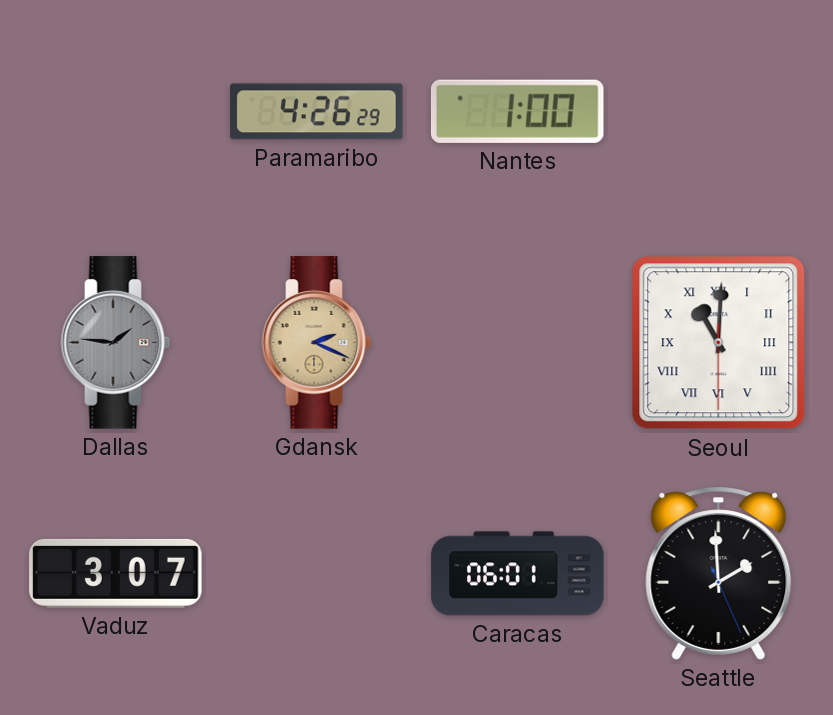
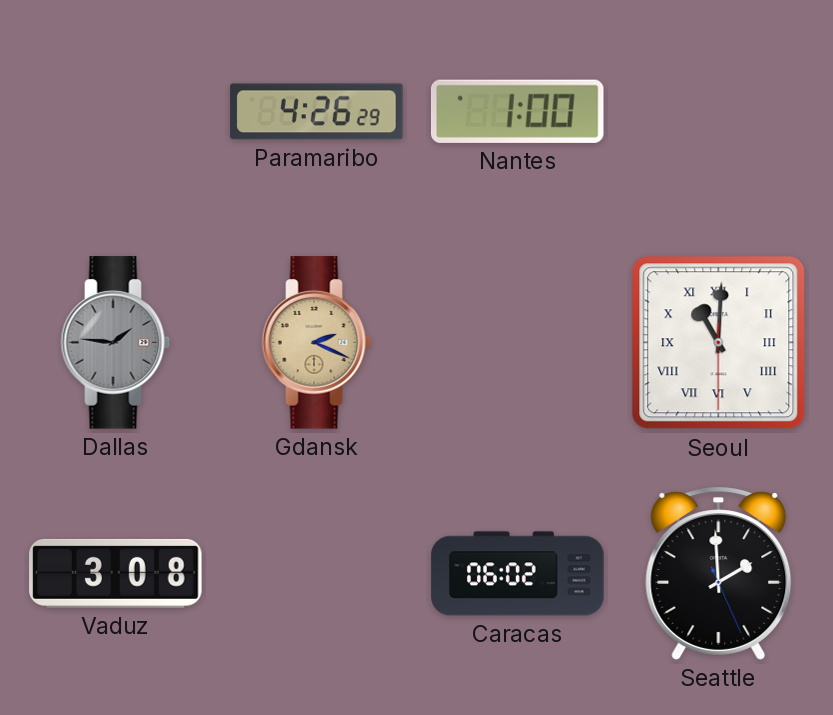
Vaduz: 3:07 -> 3:08 (116, 573)
Caracas: 06:01 -> 06:02 (518, 574)
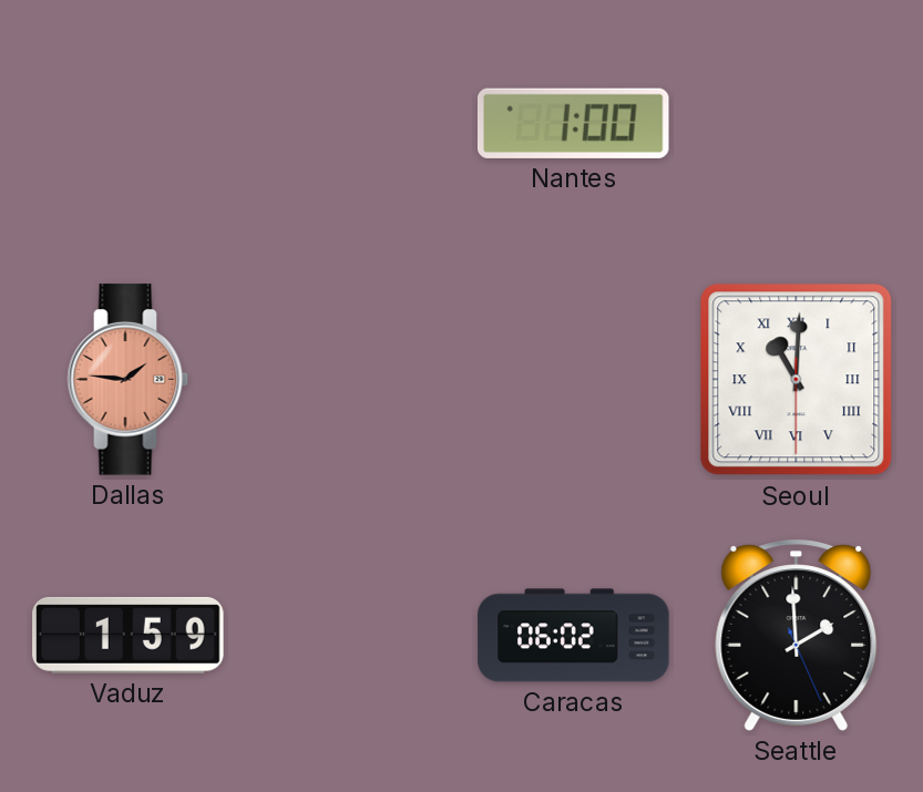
Paramaribo: 4:26 -> none (317, 112)
Dallas dial: grey -> salmon (129, 380)
Gdansk: 2:19 -> none (317, 343)
Vaduz: 3:08 -> 1:59 (129, 635)
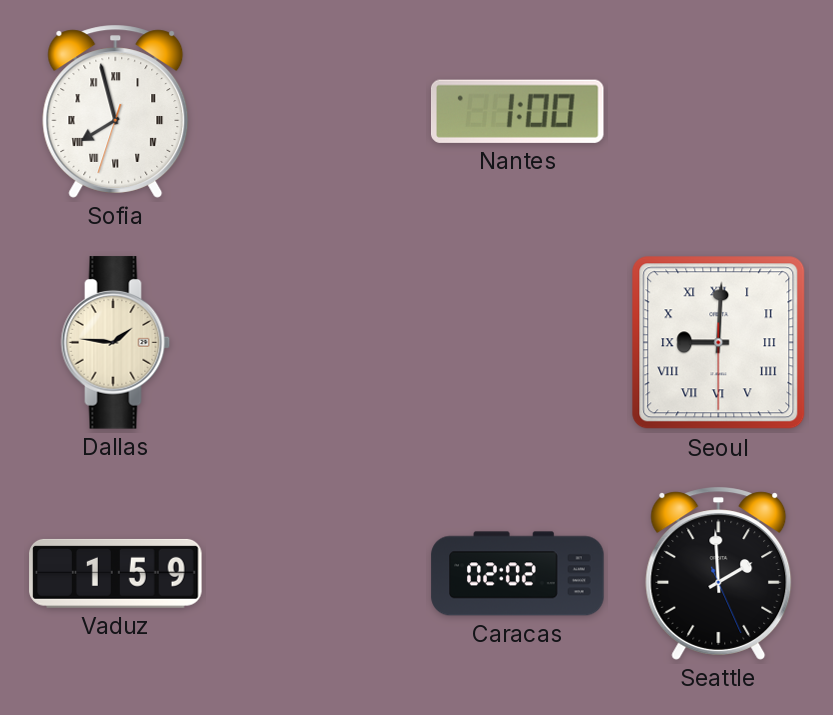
Sofia: none -> 7:57 (116, 111)
Dallas dial: salmon -> cream (116, 343)
Seoul: 11:00 -> 9:00 (719, 343)
Caracas: 06:02 -> 02:02 (518, 574)
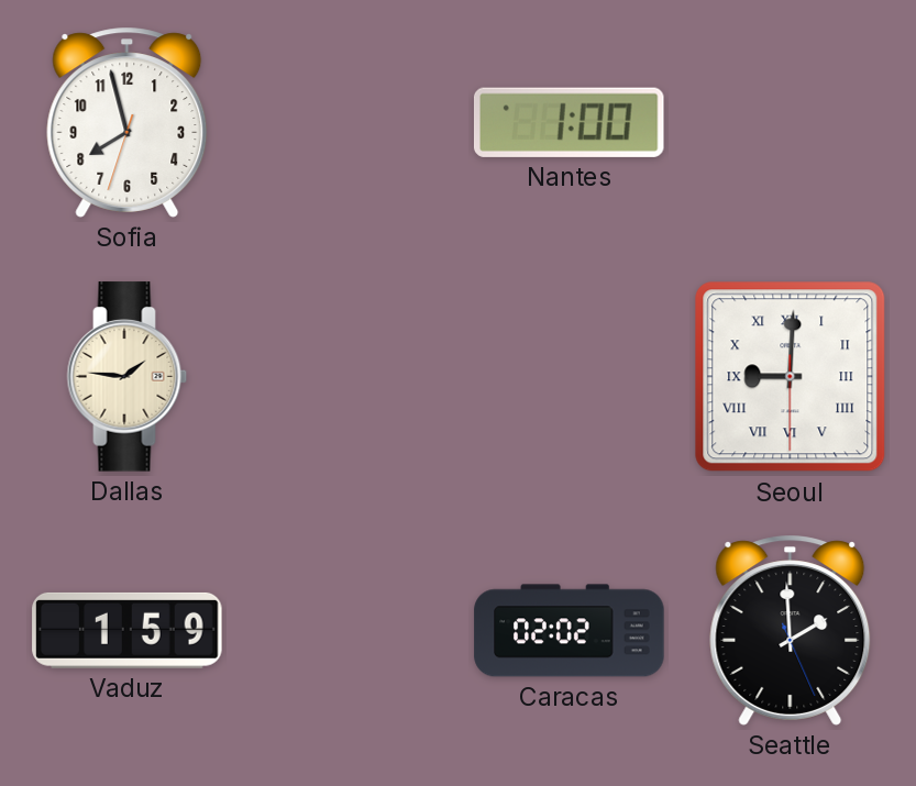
Sofia numerals: Roman -> Arabic (128, 122)
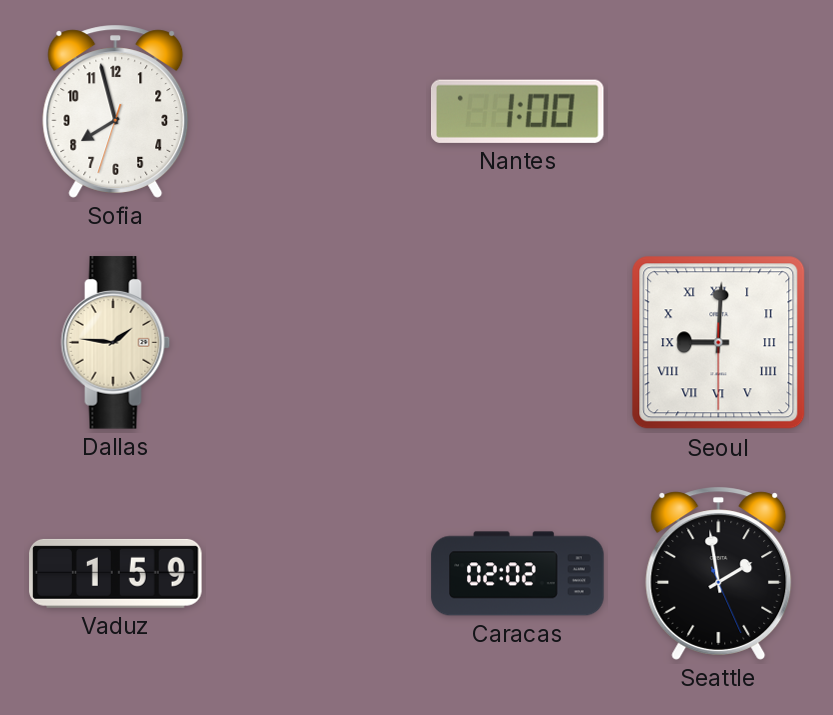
Seattle: 1:59 -> 1:58 (719, 573)
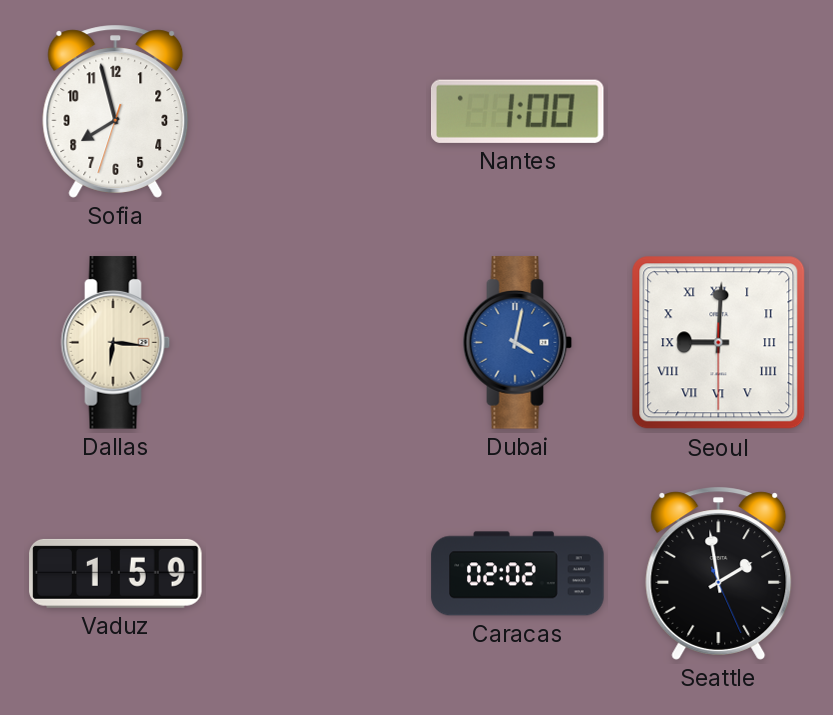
Dallas: 1:46 -> 6:16 (116, 343)
Dubai: none -> 4:02 (518, 343)
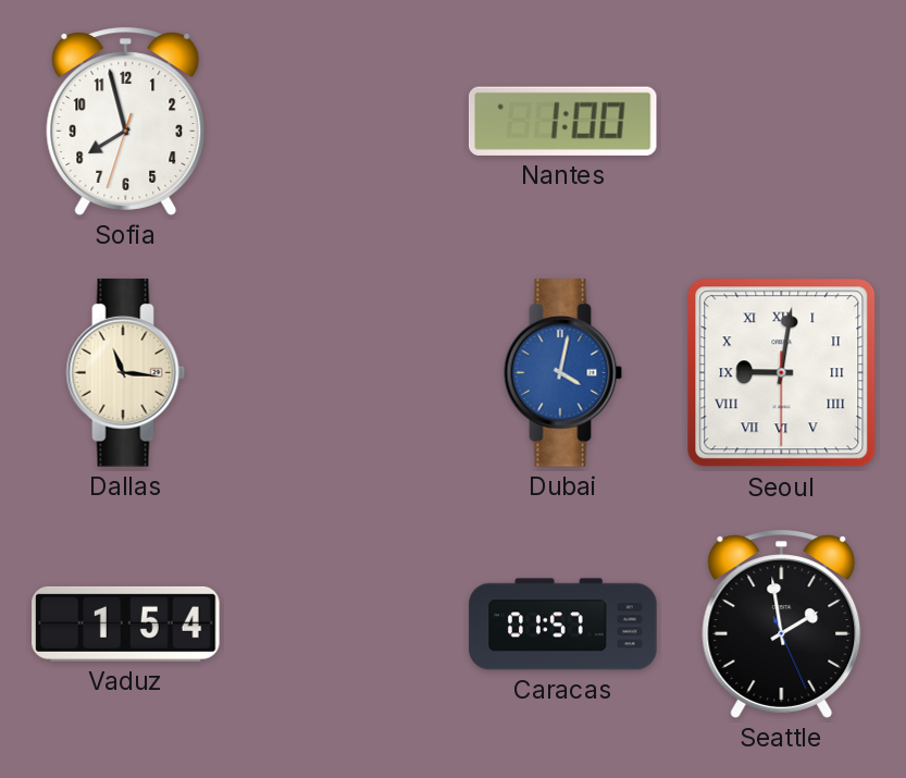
Dallas: 6:16 -> 11:16 (126, 373)
Seoul: 9:00 -> 9:01 (782, 373)
Vaduz: 1:59 -> 1:54 (126, 623)
Caracas: 02:02 -> 01:57 (563, 625)
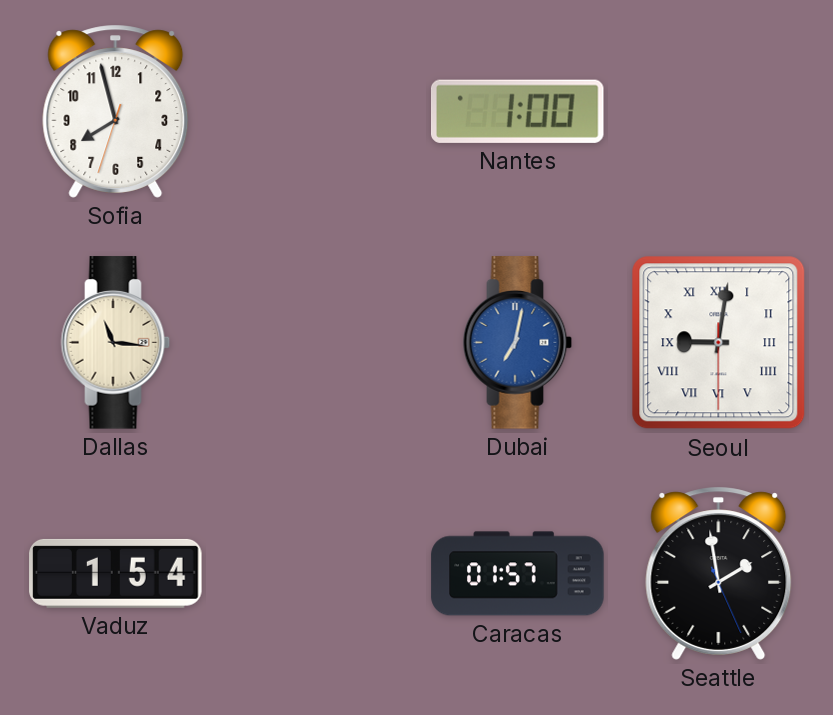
Dubai: 4:02 -> 7:02 (518, 343)
